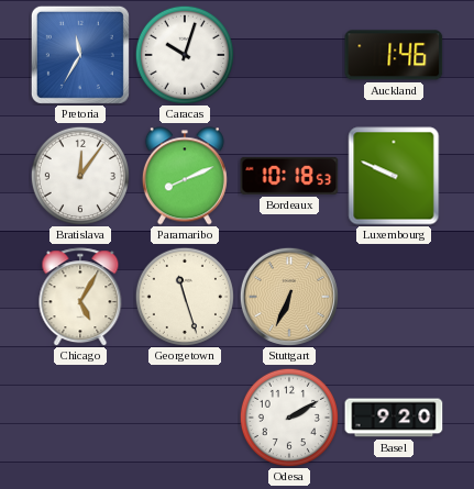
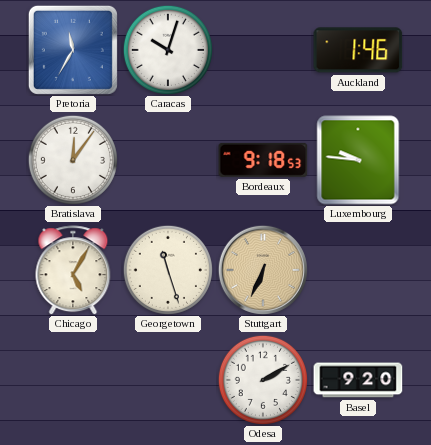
Paramaribo: 8:11 -> none (185, 176)
Bordeaux: 10:18 -> 9:18 (263, 160)
Luxembourg: 9:49 -> 9:46 (358, 160)
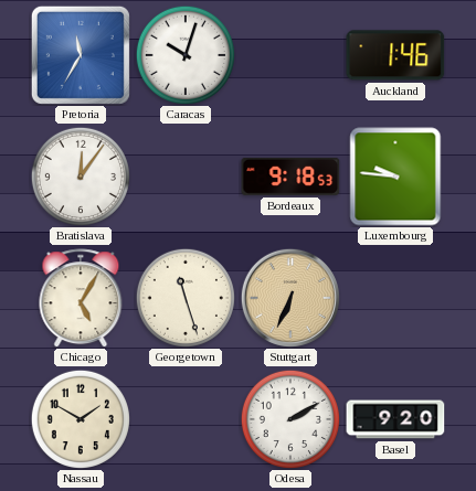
Nassau: none -> 1:50 (81, 419)
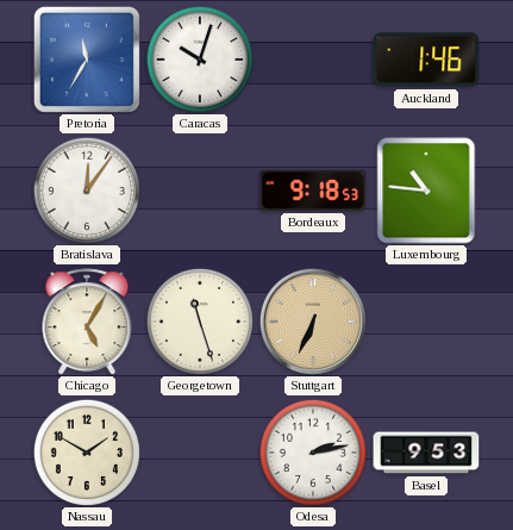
Luxembourg: 9:46 -> 10:46 (426, 191)
Odesa: 2:10 -> 2:13 (313, 453)
Basel: 9:20 -> 9:53 (426, 453)
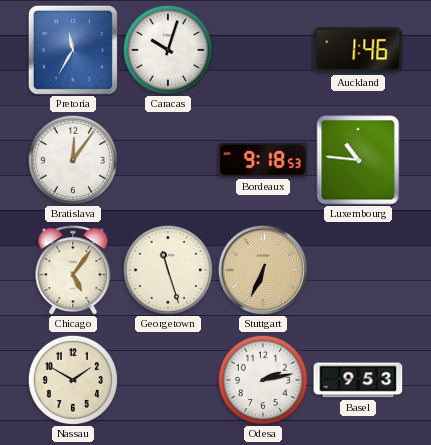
Chicago: 5:05 -> 5:06 (73, 270)
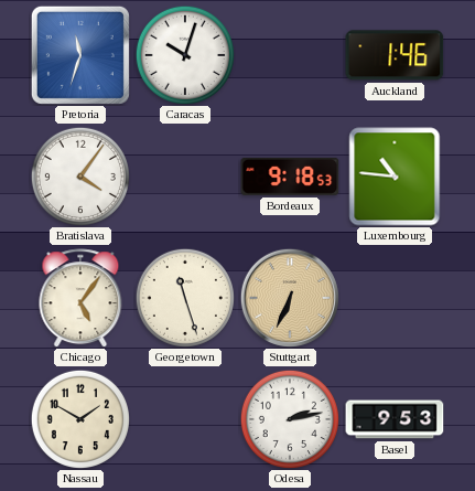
Pretoria: 11:35 -> 11:33 (80, 55)
Bratislava: 12:06 -> 4:06 (80, 177)
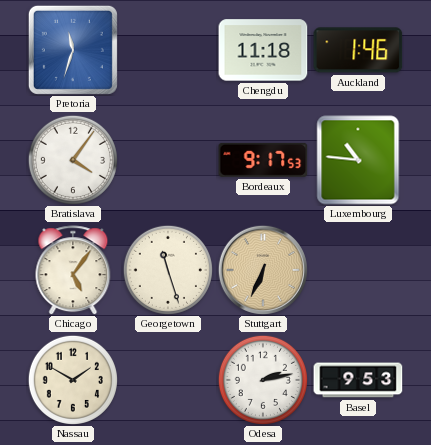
Caracas: 10:03 -> none (185, 55)
Chengdu: none -> 11:18 (263, 50)
Bordeaux: 9:18 -> 9:17 (263, 160)
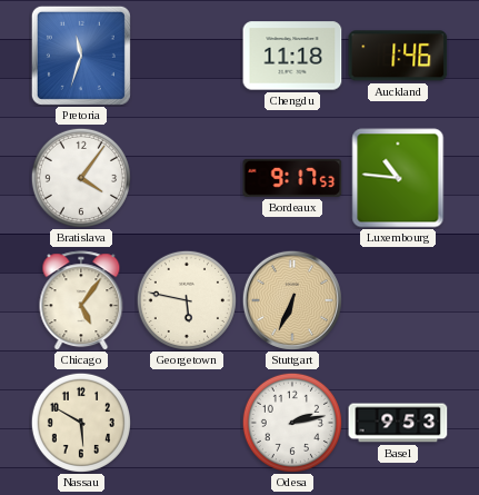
Georgetown: 11:27 -> 5:47 (187, 300)
Nassau: 1:50 -> 5:50 (81, 423)
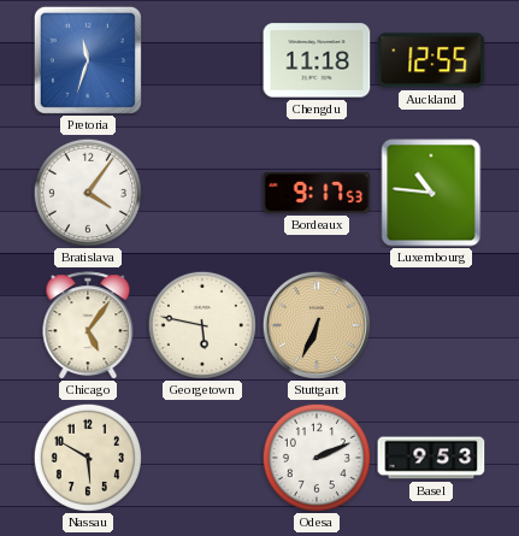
Auckland: 1:46 -> 12:55 (431, 60)
Odesa: 2:13 -> 2:11 (317, 458)
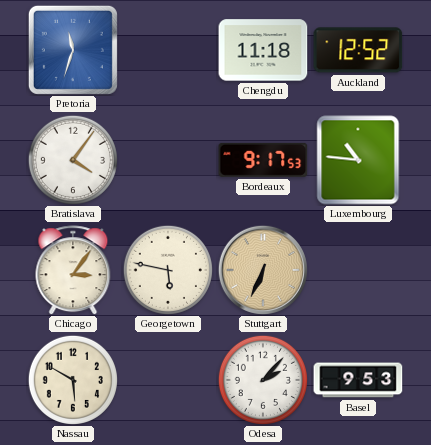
Auckland: 12:55 -> 12:52 (358, 50)
Chicago: 5:06 -> 3:06 (73, 270)
Odesa: 2:11 -> 2:07 (263, 380)
